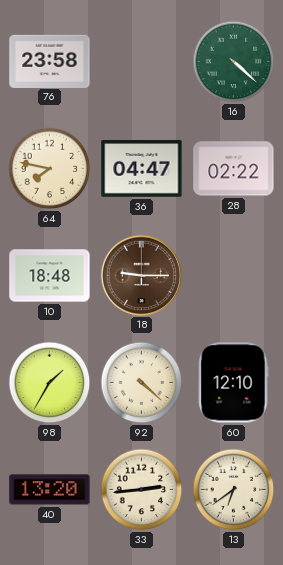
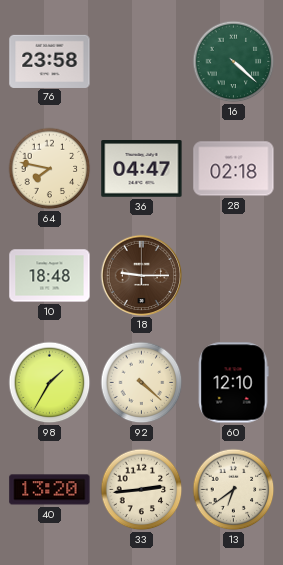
28: 02:22 -> 02:18 (234, 169)
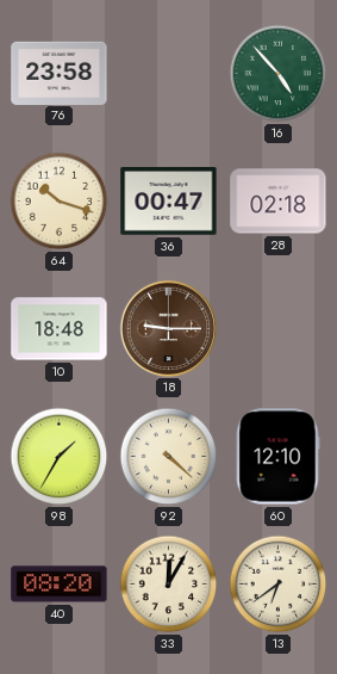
16: 4:22 -> 4:53 (279, 74)
64: 7:47 -> 10:18 (60, 202)
36: 04:47 -> 00:47 (169, 202)
40: 13:20 -> 08:20 (60, 585)
33: 2:44 -> 12:05 (169, 585)
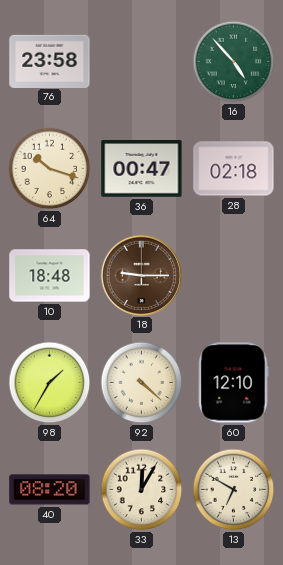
13: 6:39 -> 6:50 (234, 490)
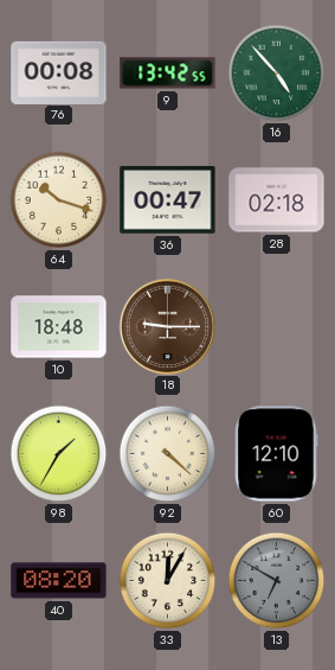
76: 23:58 -> 00:08 (59, 72)
9: none -> 13:42 (168, 74)
13 dial: cream -> grey (277, 581)
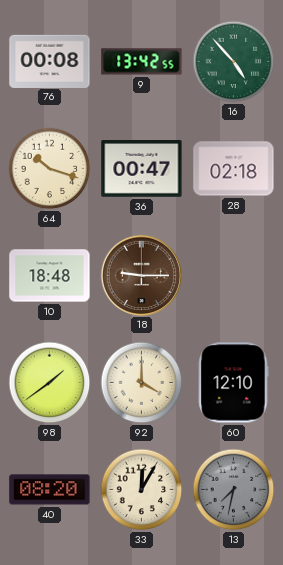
98: 1:35 -> 1:39 (50, 383)
92: 4:22 -> 4:00 (142, 383)
13: 6:50 -> 7:32 (234, 490)
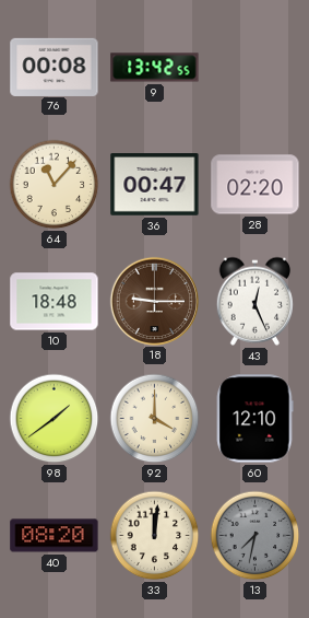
16: 4:53 -> none (234, 62)
64: 10:18 -> 11:07 (55, 185)
28: 02:18 -> 02:20 (255, 185)
43: none -> 12:26 (254, 301)
33: 12:05 -> 12:01 (155, 536)
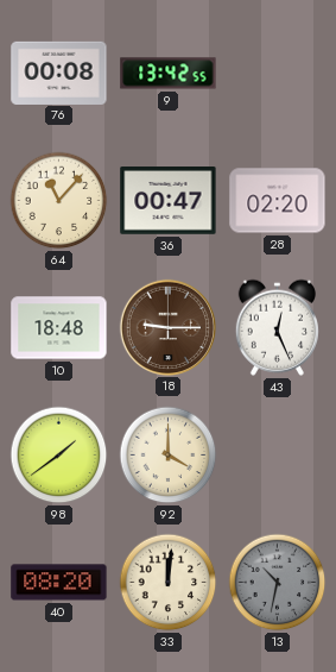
60: 12:10 -> none (254, 419)
13: 7:32 -> 10:32 (278, 583)
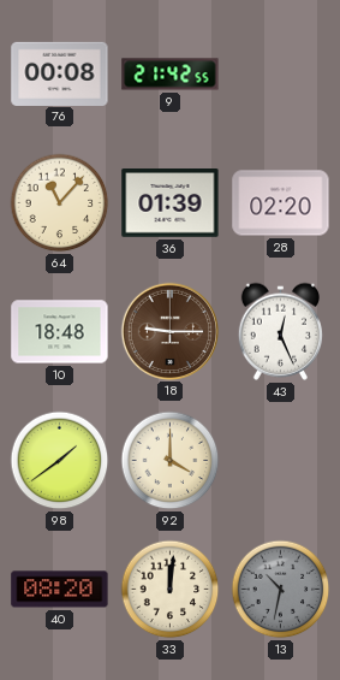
9: 13:42 -> 21:42 (171, 75)
36: 00:47 -> 01:39 (171, 203)
